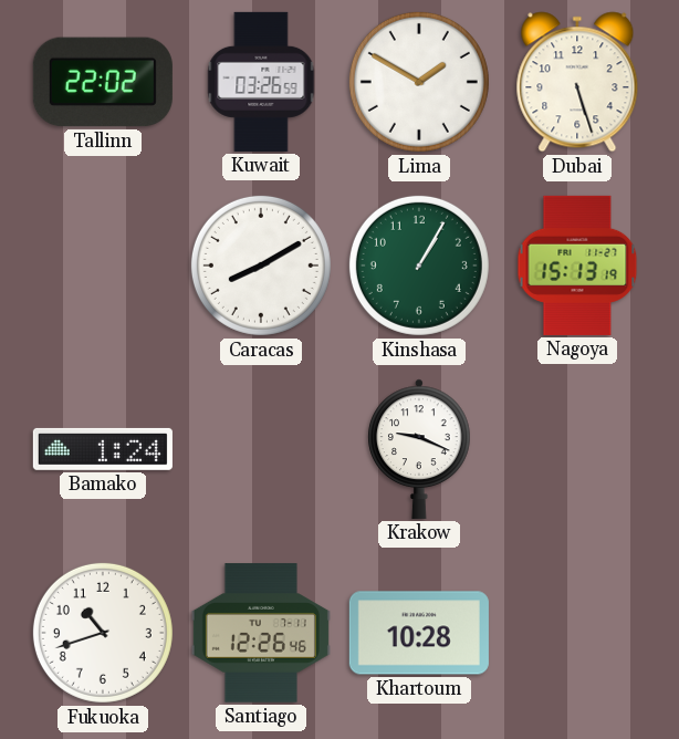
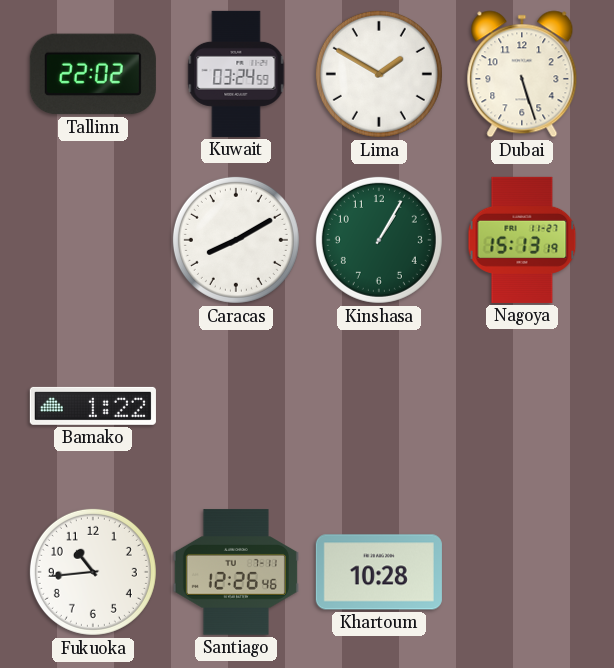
Kuwait: 03:26 -> 03:24 (236, 74)
Bamako: 1:24 -> 1:22 (93, 406)
Krakow: 9:19 -> none (419, 449)
Fukuoka: 10:42 -> 10:44 (93, 572)
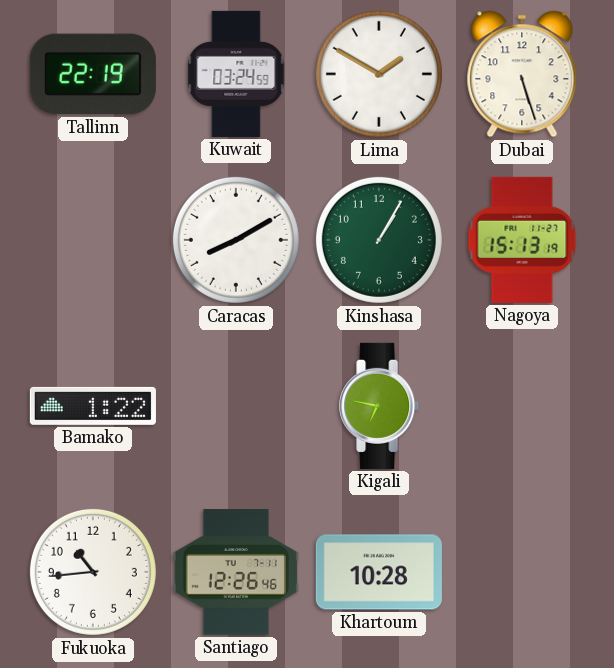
Tallinn: 22:02 -> 22:19 (93, 74)
Kigali: none -> 6:47 (380, 406)
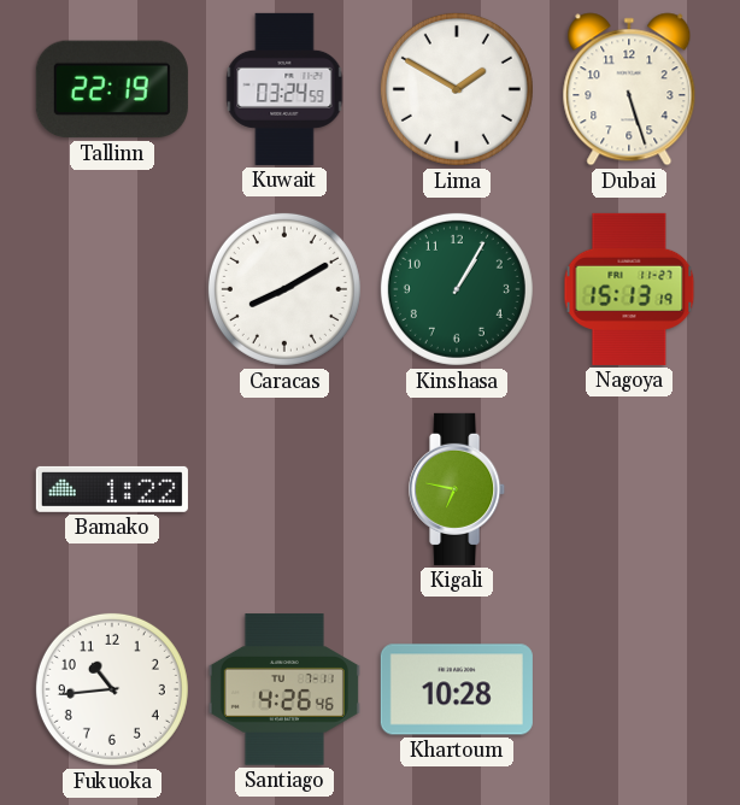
Santiago: 12:26 -> 4:26 (284, 689)
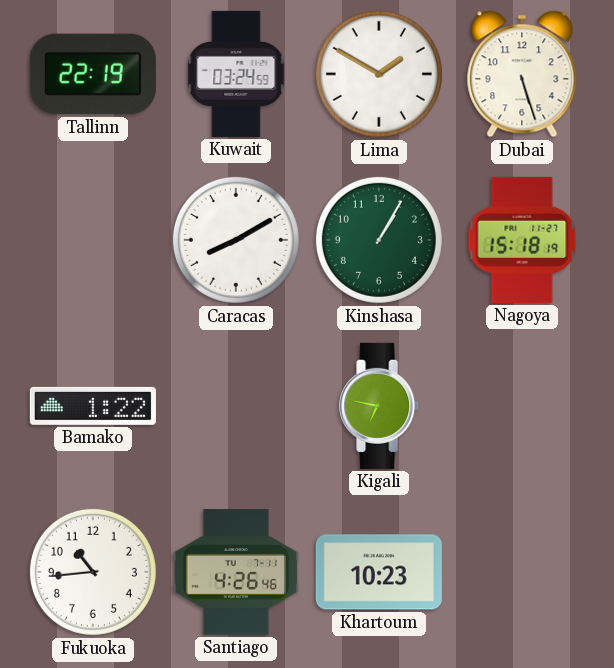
Nagoya: 15:13 -> 15:18 (522, 240)
Khartoum: 10:28 -> 10:23 (379, 572)
